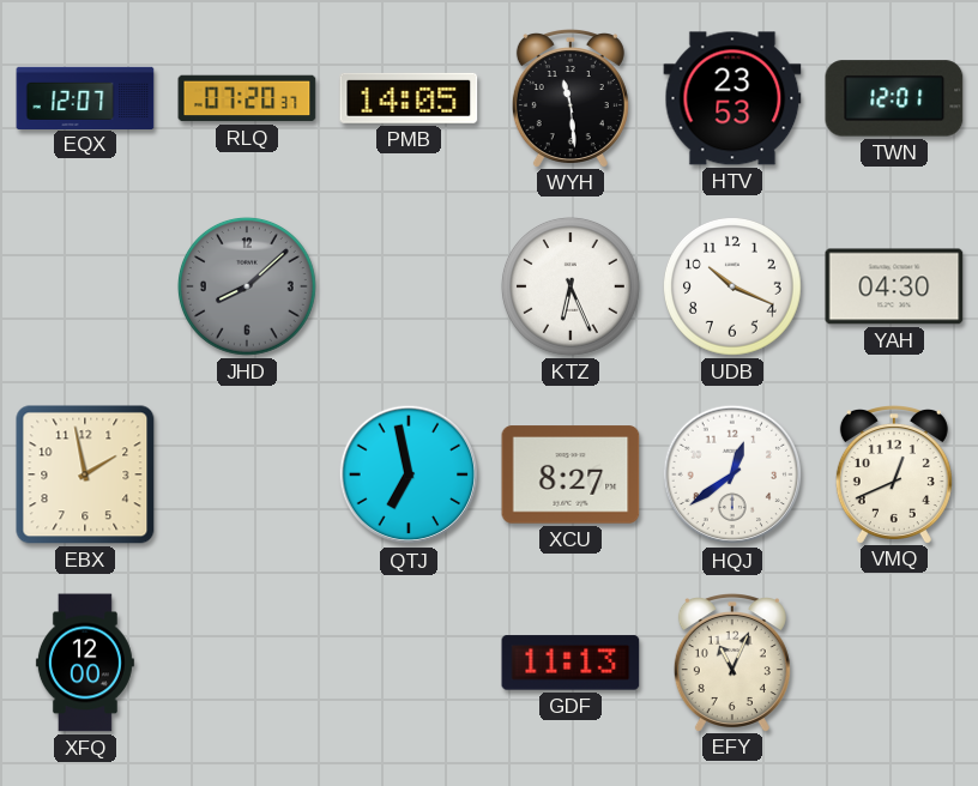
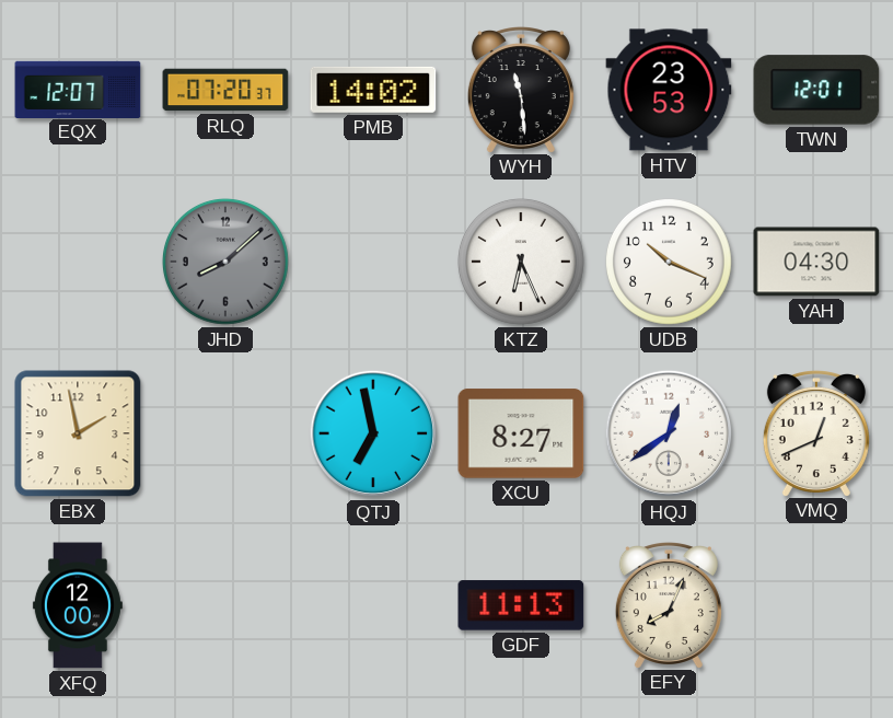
PMB: 14:05 -> 14:02 (373, 90)
EFY: 11:04 -> 8:04 (669, 605)
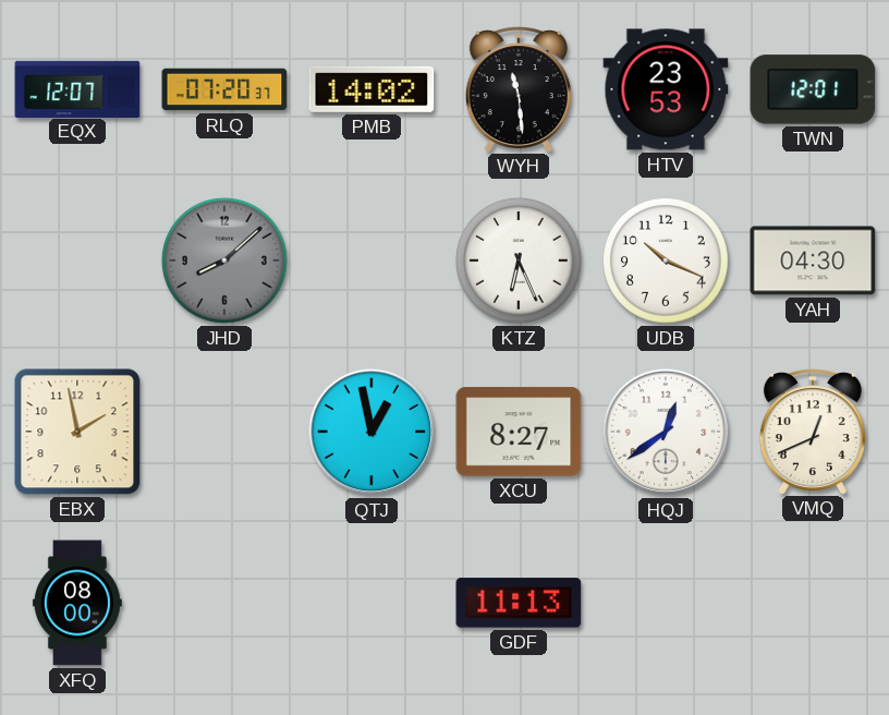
QTJ: 6:58 -> 12:58 (372, 432)
XFQ: 12:00 -> 08:00 (77, 603)
EFY: 8:04 -> none (669, 605)
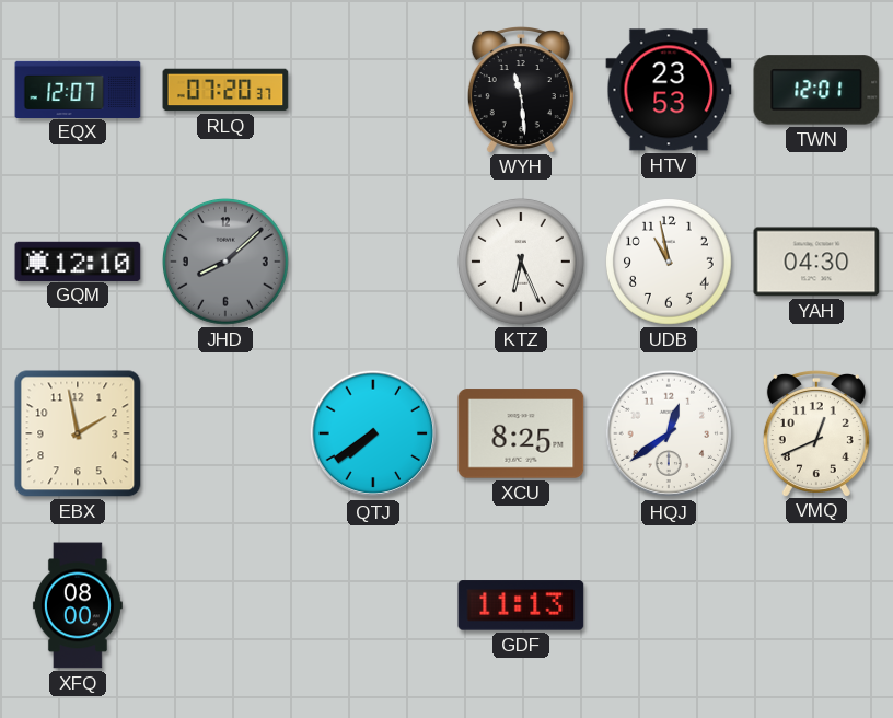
PMB: 14:02 -> none (372, 89)
GQM: none -> 12:10 (78, 260)
UDB: 10:19 -> 10:58 (669, 262)
QTJ: 12:58 -> 7:39 (373, 433)
XCU: 8:27 -> 8:25 (521, 433)
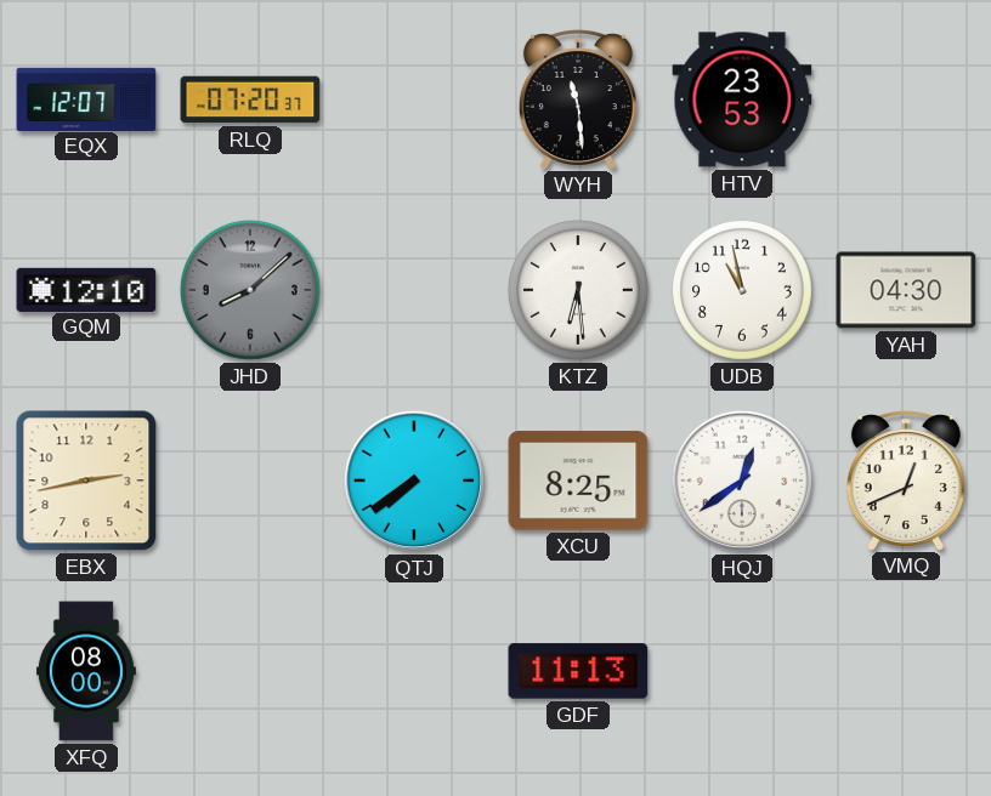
TWN: 12:01 -> none (816, 90)
KTZ: 6:26 -> 6:29 (578, 290)
EBX: 1:58 -> 2:43 (86, 481)
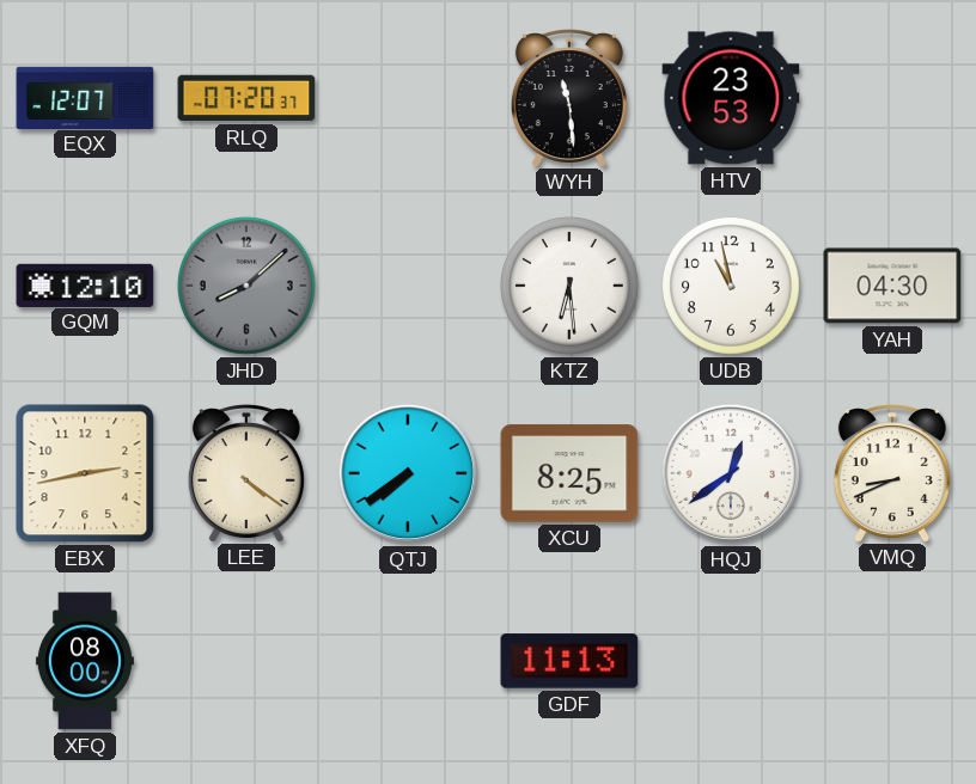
LEE: none -> 4:21 (246, 473)
VMQ: 12:41 -> 8:41 (892, 473)
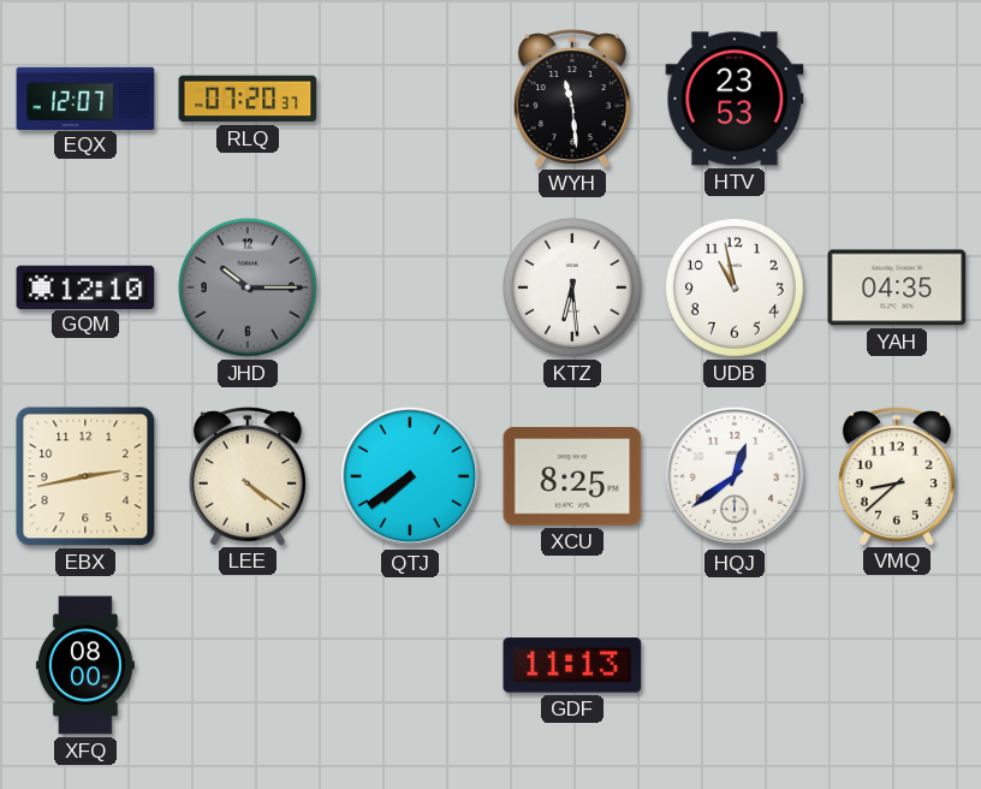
JHD: 8:08 -> 10:15 (248, 287)
YAH: 04:30 -> 04:35 (897, 287)
VMQ: 8:41 -> 8:38 (897, 476)
